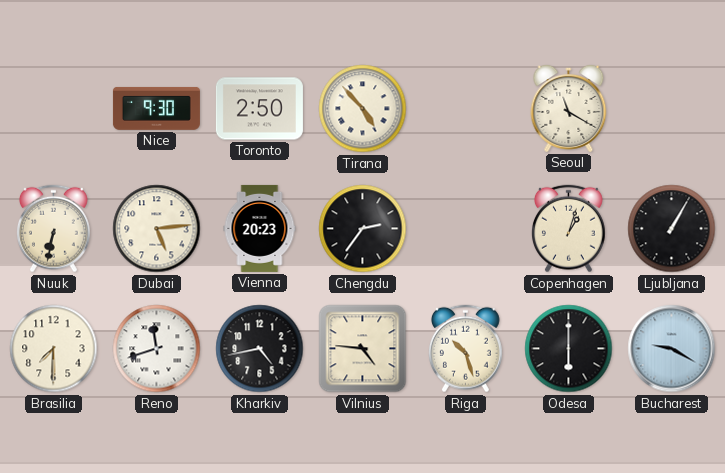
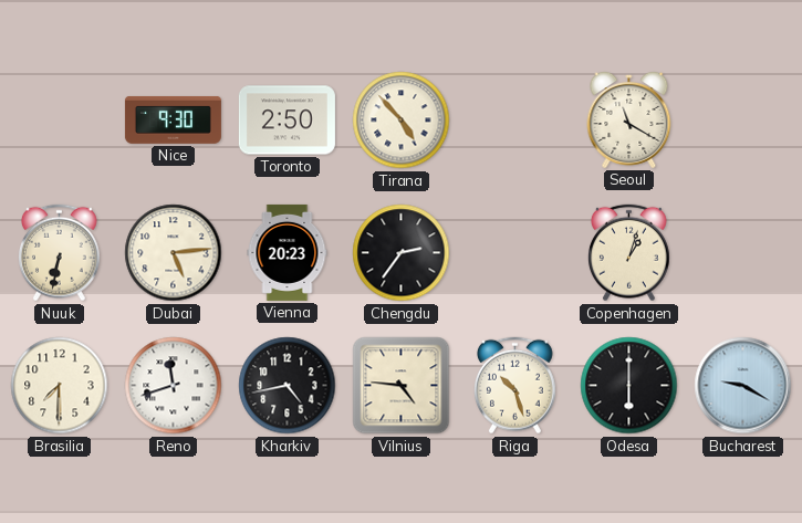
Ljubljana: 1:05 -> none (672, 229)
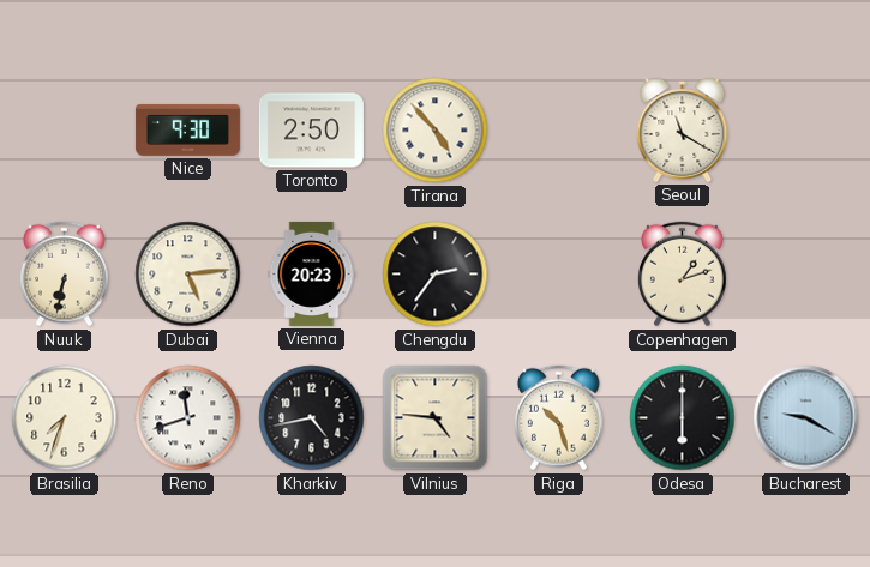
Copenhagen: 1:03 -> 1:12 (682, 275)
Brasilia: 7:30 -> 7:33 (65, 418)
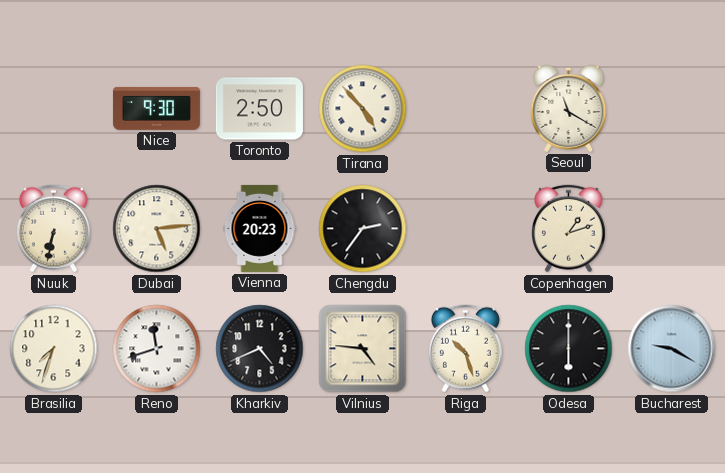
Kharkiv: 4:43 -> 4:41 (260, 349)
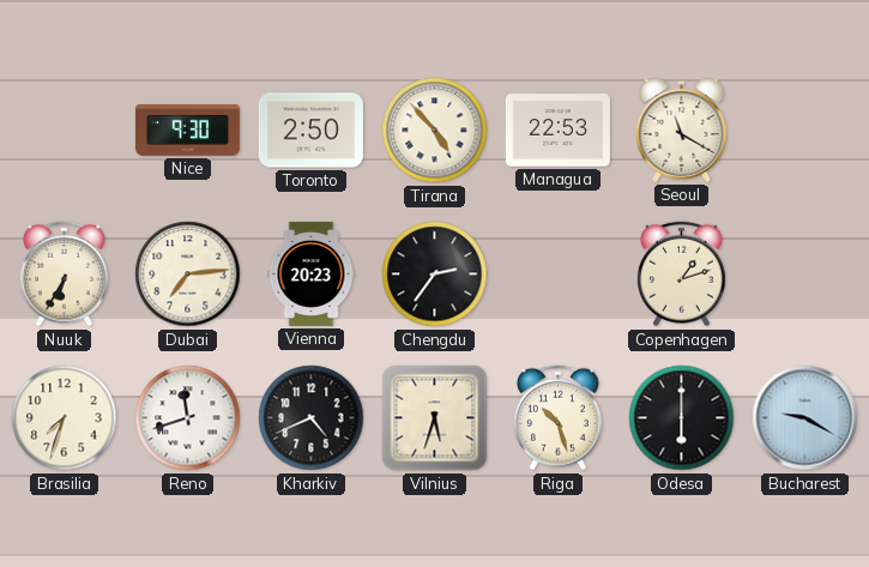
Managua: none -> 22:53 (557, 131)
Nuuk: 6:32 -> 6:35 (64, 275)
Dubai: 5:14 -> 7:14 (188, 275)
Vilnius: 4:46 -> 5:33 (435, 418)
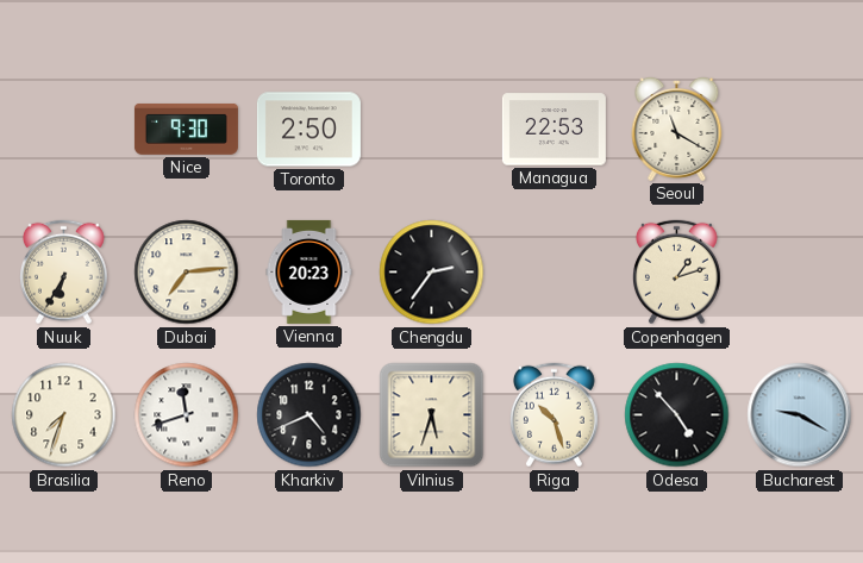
Tirana: 4:53 -> none (435, 131)
Odesa: 6:00 -> 4:53 (677, 415)
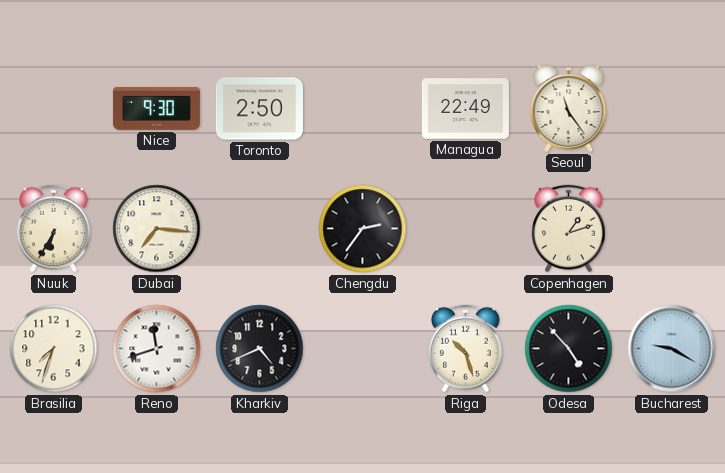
Managua: 22:53 -> 22:49 (465, 109)
Seoul: 11:20 -> 11:24 (569, 108)
Dubai: 7:14 -> 7:16 (157, 229)
Vienna: 20:23 -> none (309, 271)
Vilnius: 5:33 -> none (432, 415)
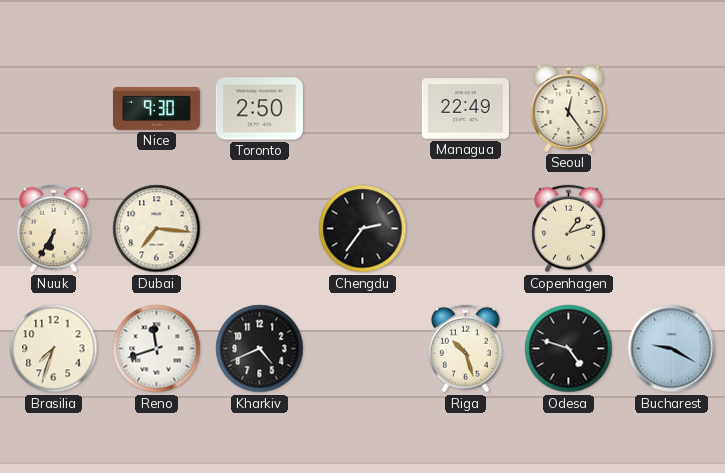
Seoul: 11:24 -> 12:24 (569, 108)
Odesa: 4:53 -> 4:48 (569, 349)
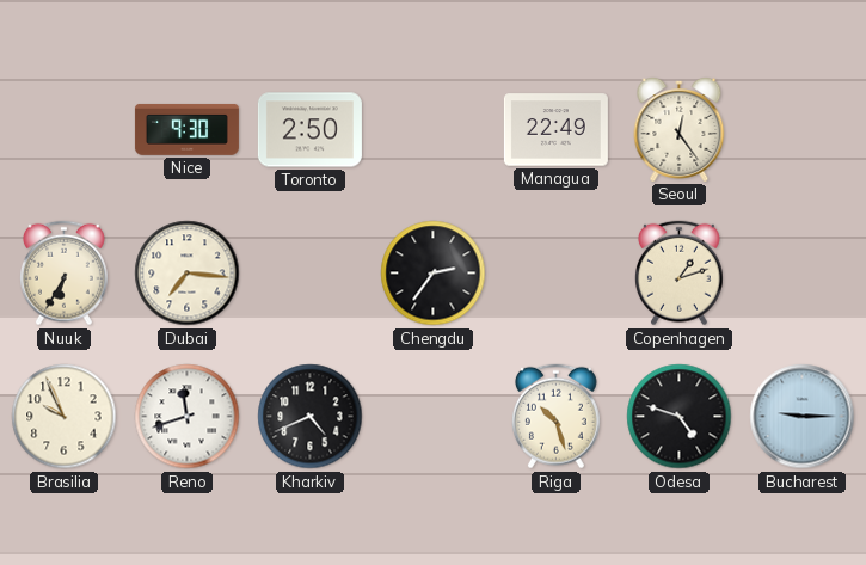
Brasilia: 7:33 -> 9:56 (65, 417)
Bucharest: 9:20 -> 9:15 (803, 417)
